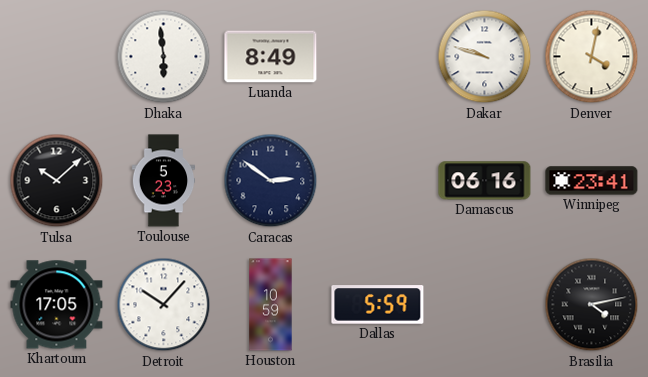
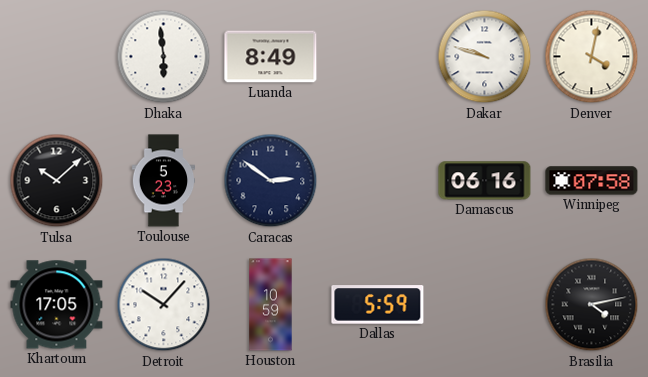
Winnipeg: 23:41 -> 07:58 (592, 181)
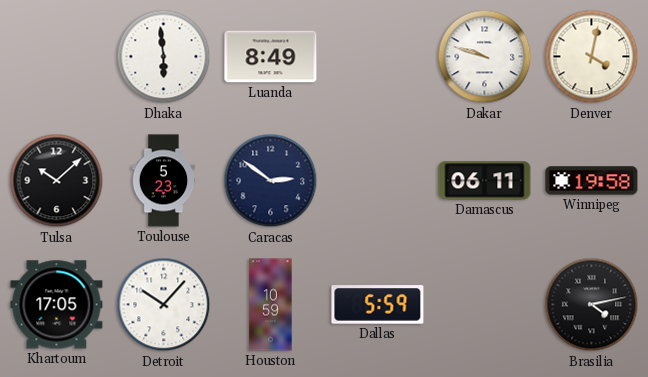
Damascus: 06:16 -> 06:11 (485, 181)
Winnipeg: 07:58 -> 19:58 (592, 181)
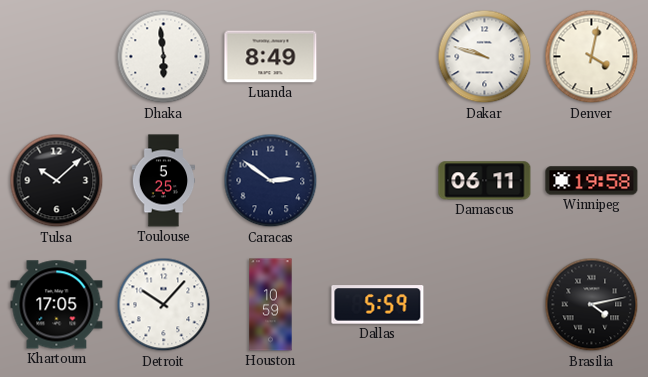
Toulouse: 5:23 -> 5:25 (164, 181)
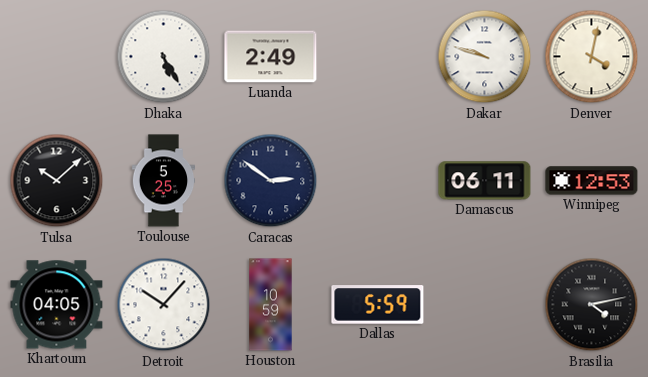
Dhaka: 5:59 -> 5:25 (164, 57)
Luanda: 8:49 -> 2:49 (271, 57)
Winnipeg: 19:58 -> 12:53 (592, 181)
Khartoum: 17:05 -> 04:05 (57, 305)
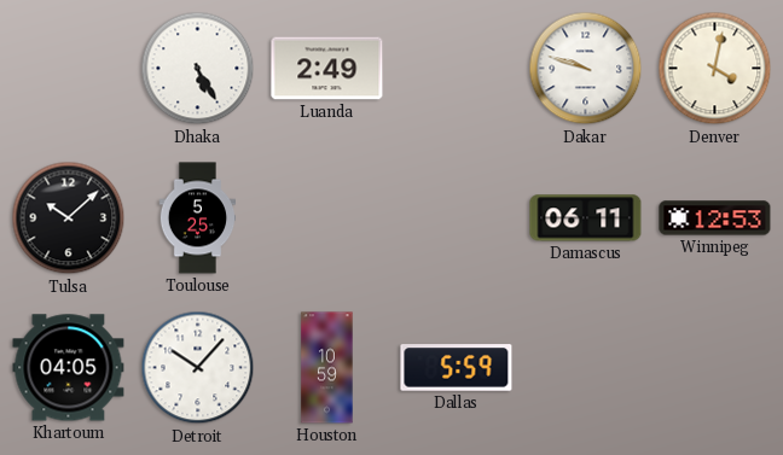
Caracas: 2:51 -> none (271, 181)
Brasilia: 4:13 -> none (592, 305)
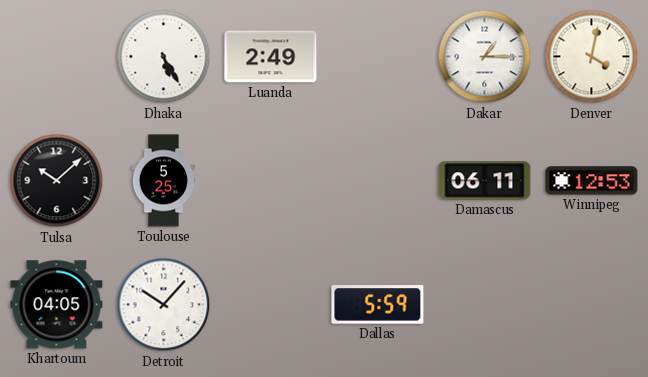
Dakar: 9:48 -> 1:15 (485, 57)
Houston: 10:59 -> none (327, 368)
